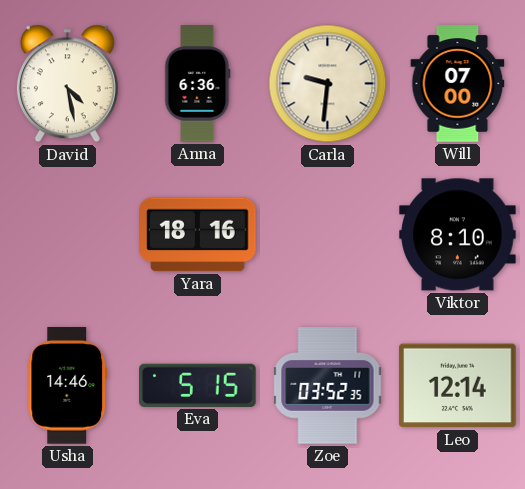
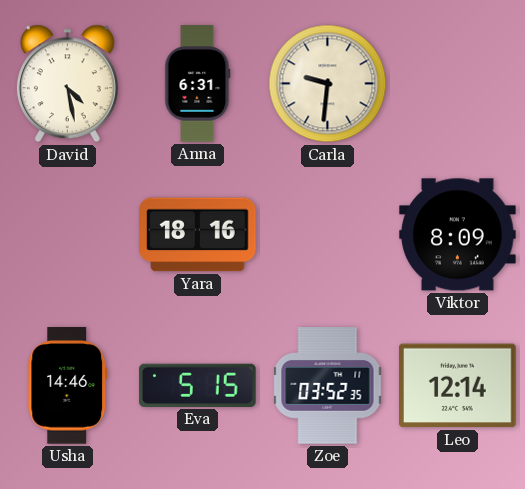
Anna: 6:36 -> 6:31 (198, 84)
Will: 07:00 -> none (458, 84)
Viktor: 8:10 -> 8:09 (458, 235)
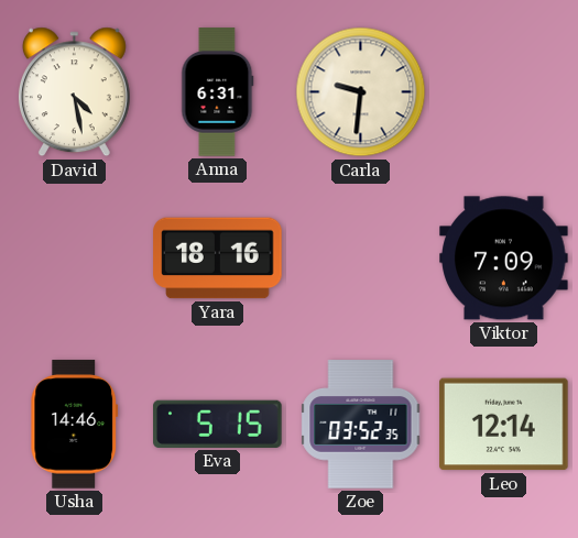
Viktor: 8:09 -> 7:09 (504, 259)
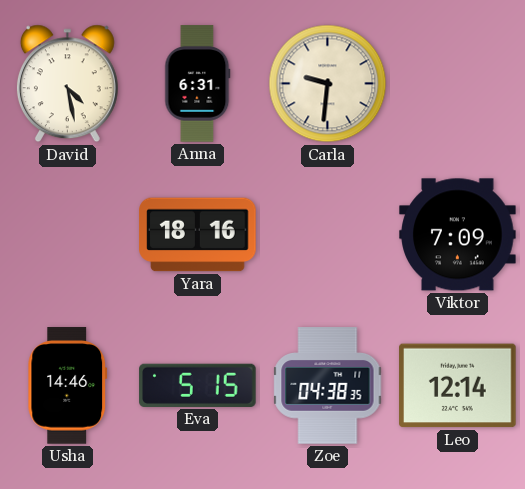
Zoe: 03:52 -> 04:38 (328, 386)
